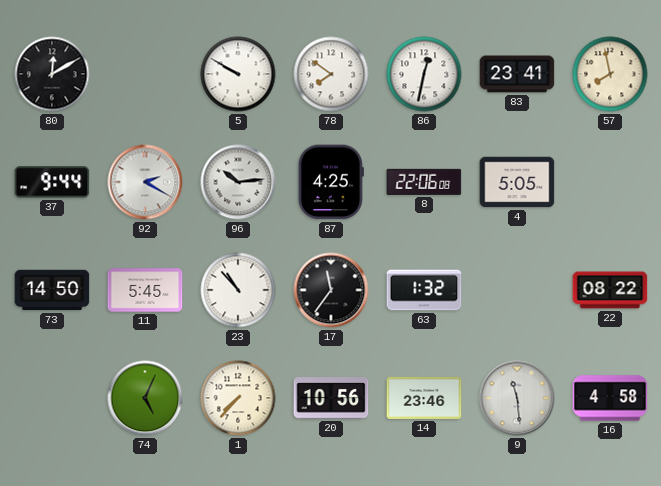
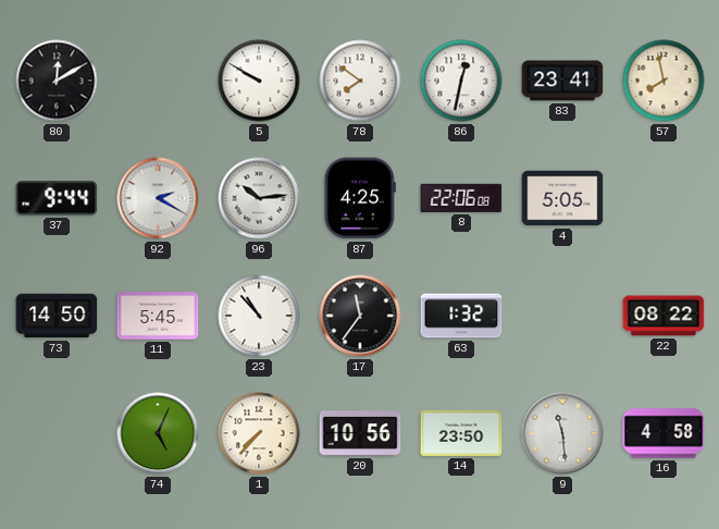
14: 23:46 -> 23:50 (461, 433)
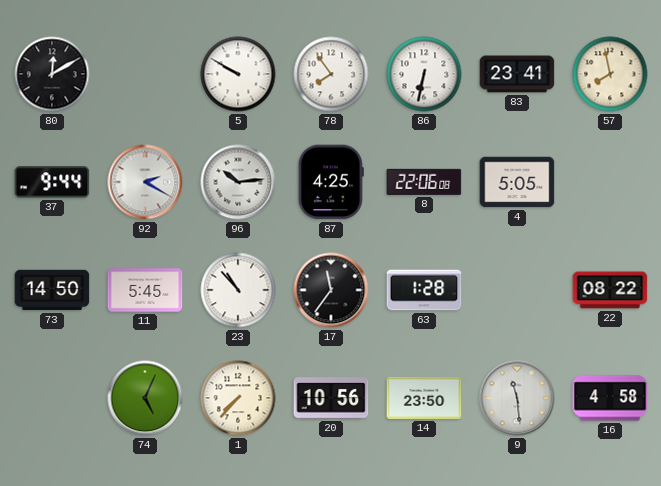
78: 7:51 -> 7:54 (331, 74)
86: 12:32 -> 6:32 (424, 74)
63: 1:32 -> 1:28 (424, 290)
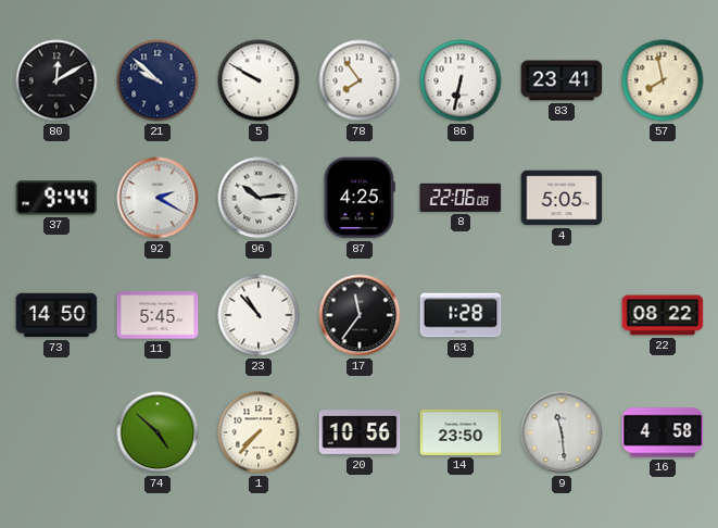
21: none -> 9:52 (158, 80)
74: 5:04 -> 4:52 (158, 432)
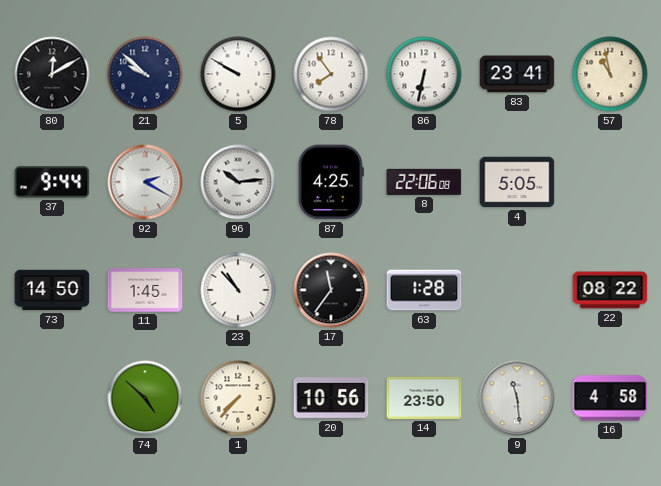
57: 7:58 -> 10:58 (610, 74)
11: 5:45 -> 1:45 (145, 290)
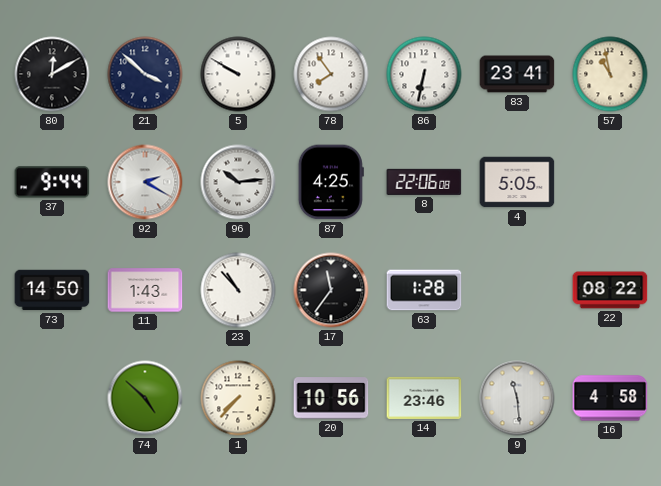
21: 9:52 -> 3:52 (145, 74)
11: 1:45 -> 1:43 (145, 290)
14: 23:50 -> 23:46 (424, 398)
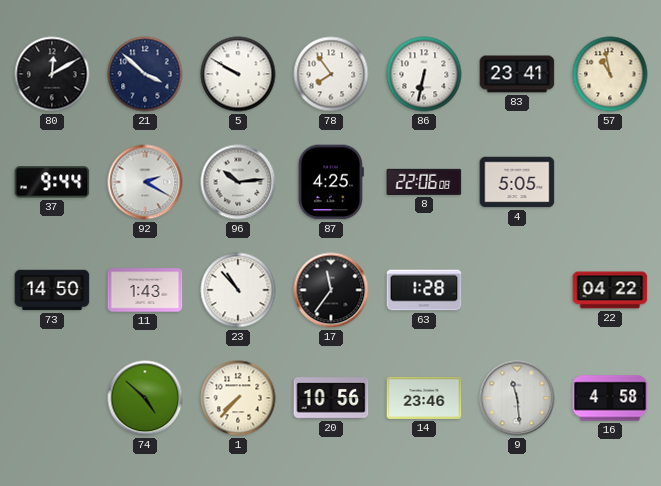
22: 08:22 -> 04:22 (610, 290)
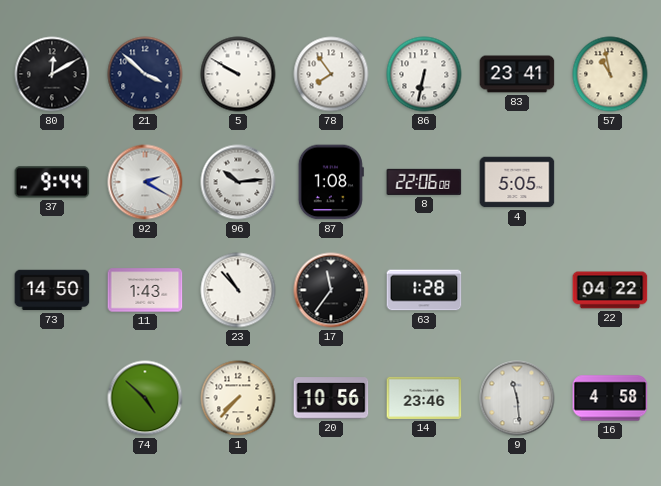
87: 4:25 -> 1:08 (331, 182)
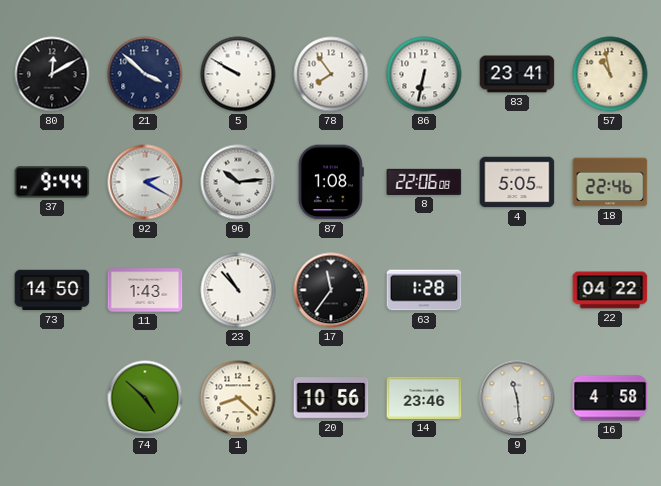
18: none -> 22:46 (610, 182)
1: 7:37 -> 8:22 (238, 398)
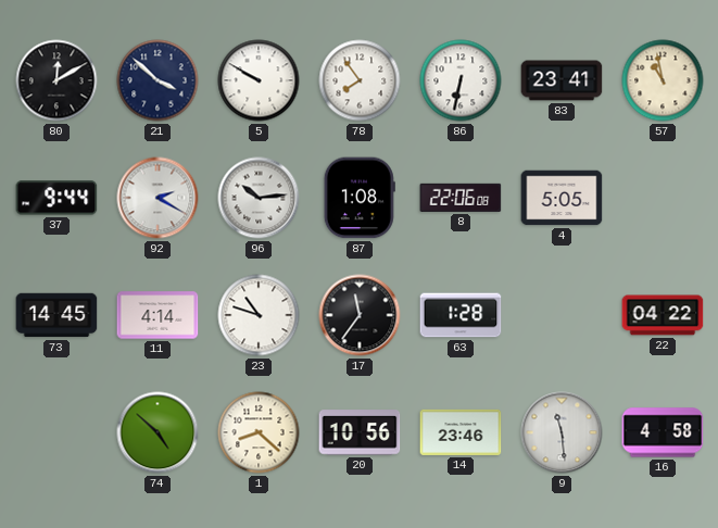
18: 22:46 -> none (610, 182)
73: 14:50 -> 14:45 (56, 315)
11: 1:43 -> 4:14 (158, 315)
23: 10:53 -> 10:48 (259, 315)
